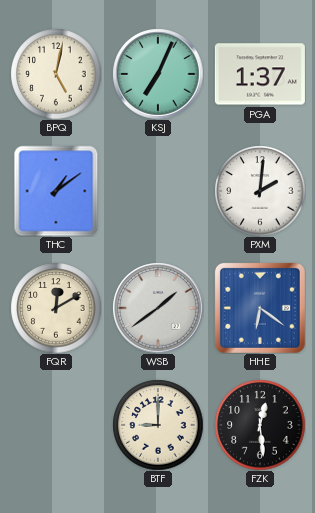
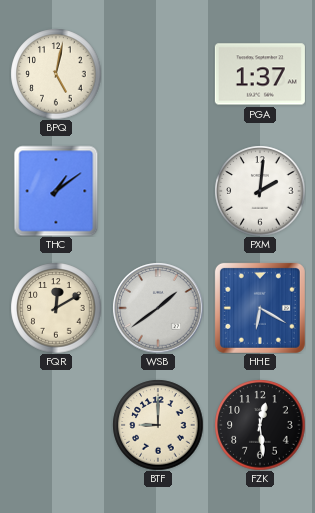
KSJ: 7:04 -> none (158, 74)
HHE: 6:21 -> 6:20 (260, 308)
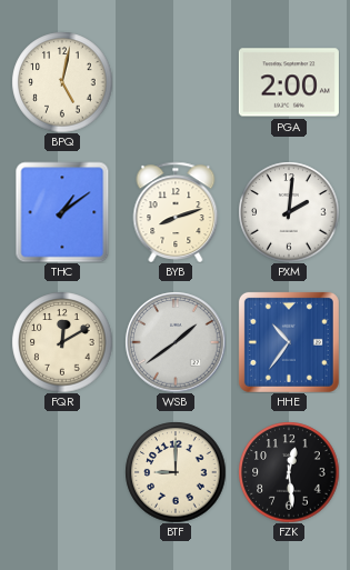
PGA: 1:37 -> 2:00 (289, 82)
BYB: none -> 8:12 (176, 211)
HHE: 6:20 -> 10:36 (289, 342)
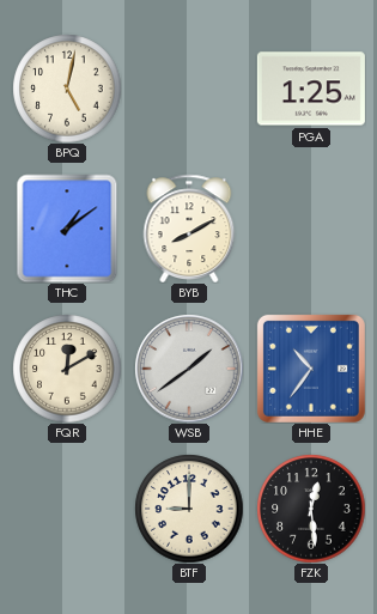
PGA: 2:00 -> 1:25 (311, 89)
BYB: 8:12 -> 8:10 (189, 227)
PXM: 2:01 -> none (289, 212)
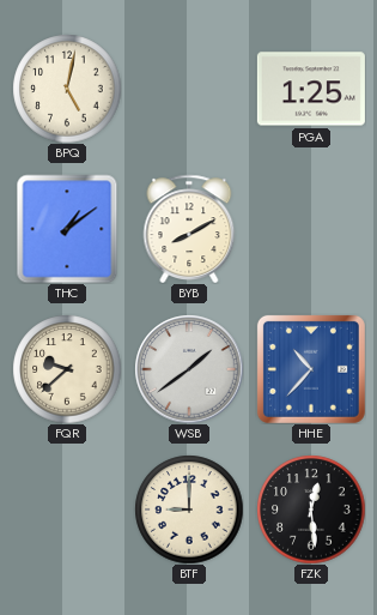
FQR: 12:10 -> 9:38 (67, 369)
HHE: 10:36 -> 10:37 (311, 369)
